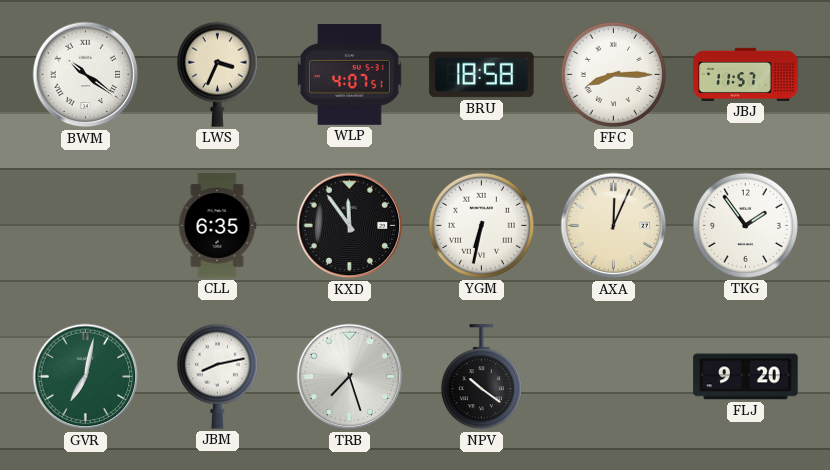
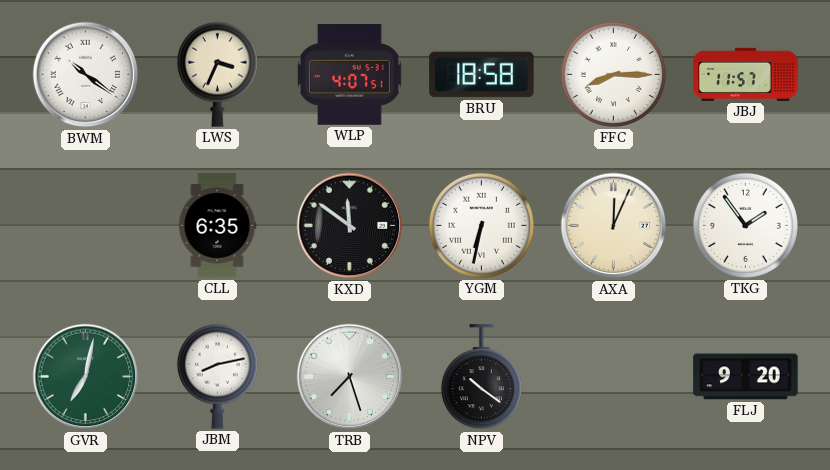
KXD: 11:54 -> 11:51 (350, 226)
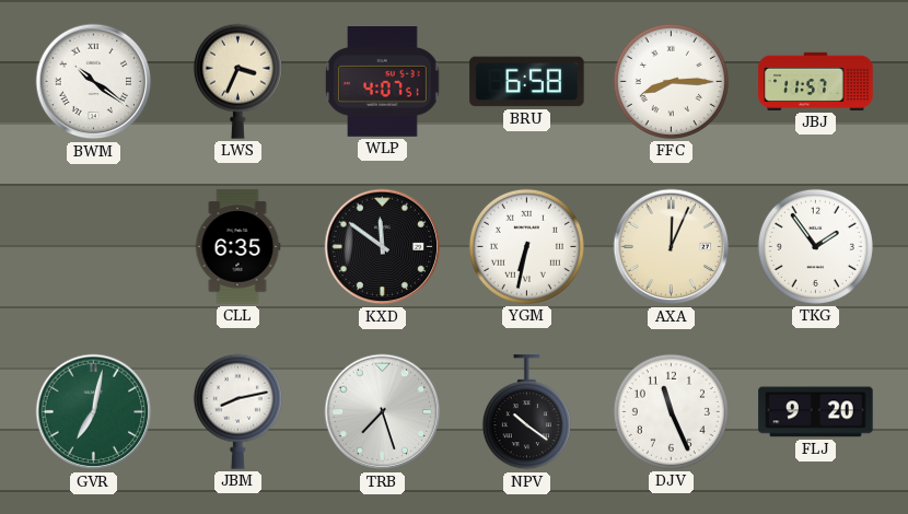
BRU: 18:58 -> 6:58 (527, 82)
DJV: none -> 11:26 (671, 411)
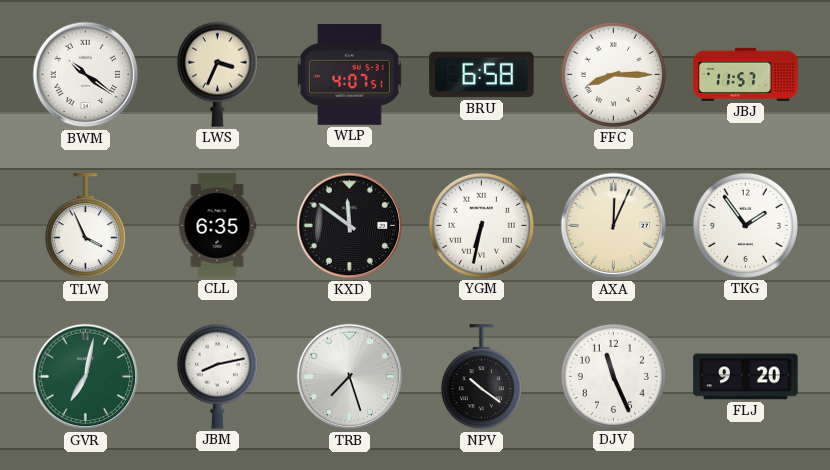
TLW: none -> 3:56 (85, 226)
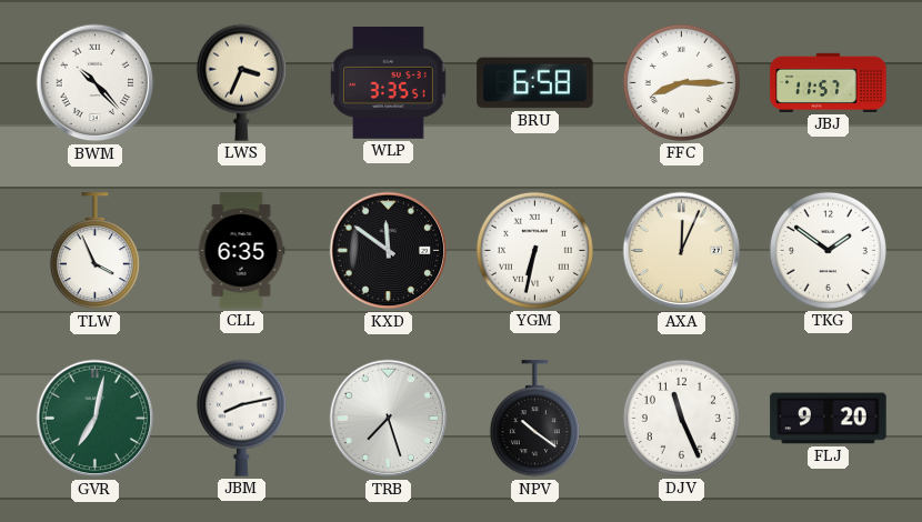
BWM: 10:21 -> 10:23 (96, 83)
WLP: 4:07 -> 3:35 (389, 83)
TKG: 1:54 -> 1:51 (828, 250)
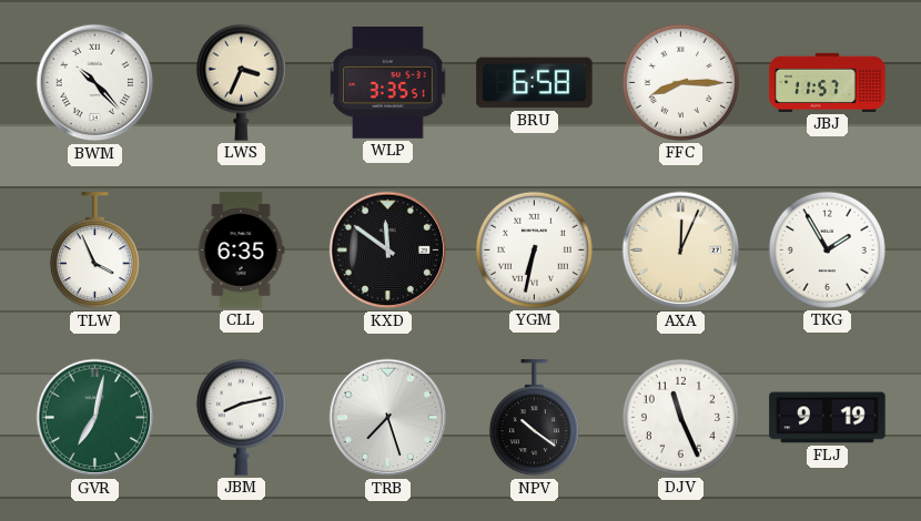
TKG: 1:51 -> 1:55 (827, 249)
FLJ: 9:20 -> 9:19 (828, 418)
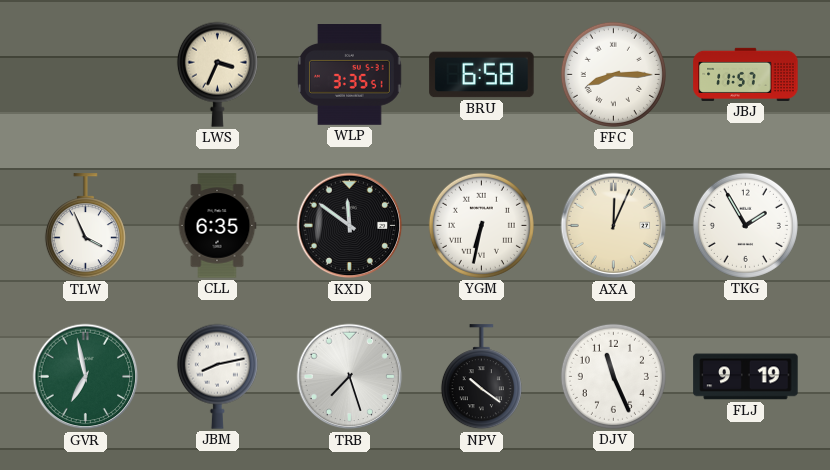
BWM: 10:23 -> none (95, 83)
GVR: 7:02 -> 6:58 (86, 377)
